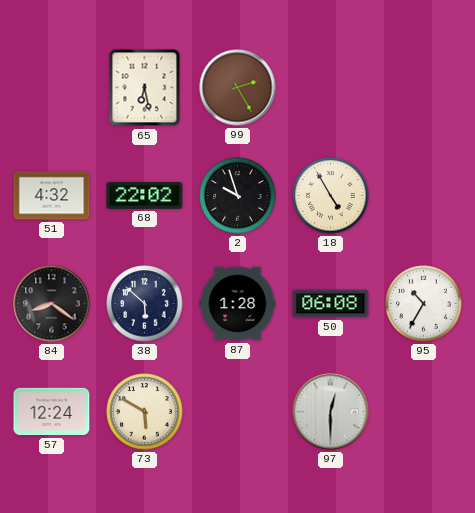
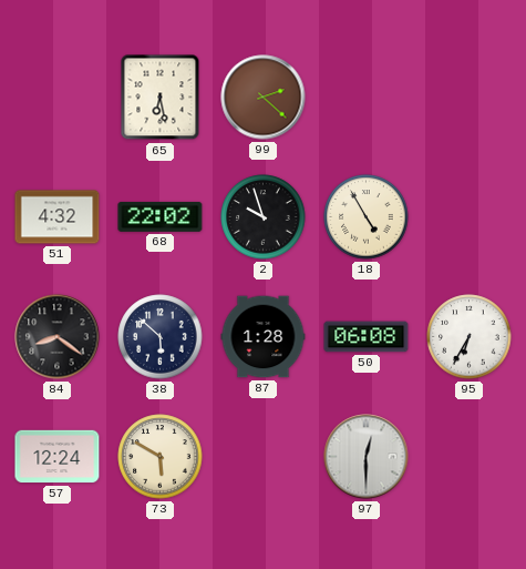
99: 2:25 -> 2:22 (264, 98)
95: 10:35 -> 6:35 (470, 337)
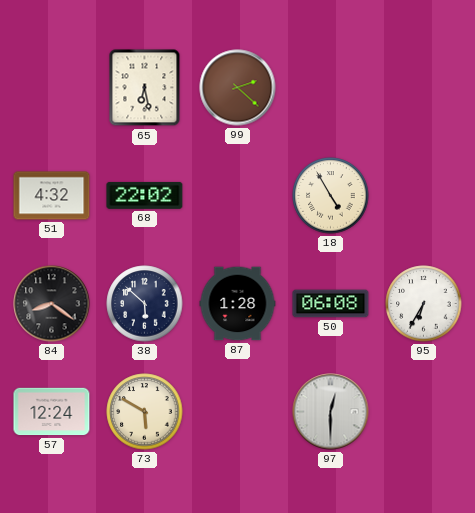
2: 9:57 -> none (264, 217)
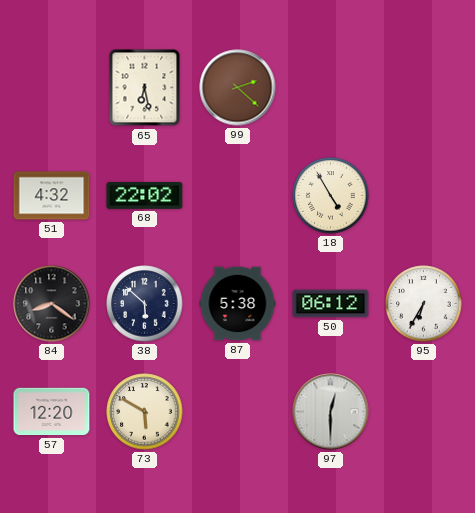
87: 1:28 -> 5:38 (238, 304)
50: 06:08 -> 06:12 (331, 304)
57: 12:24 -> 12:20 (52, 412)
